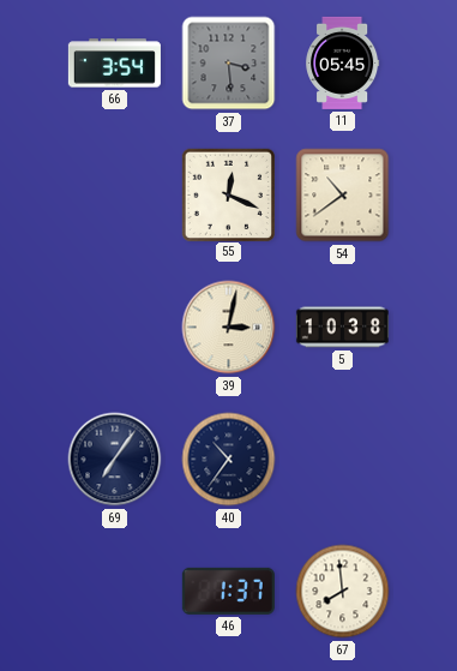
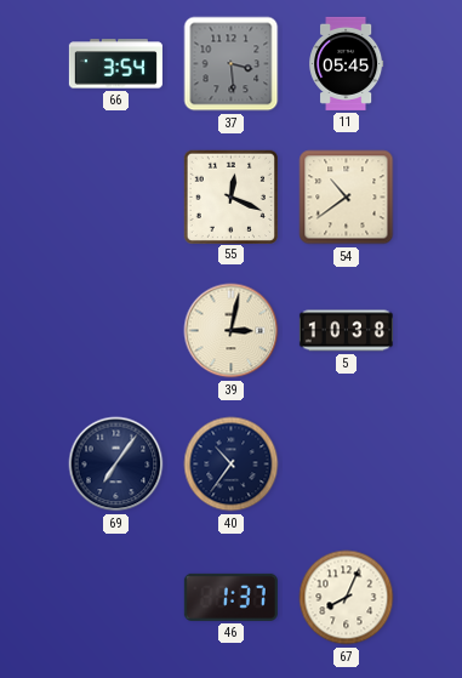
67: 7:59 -> 8:04 (347, 598)
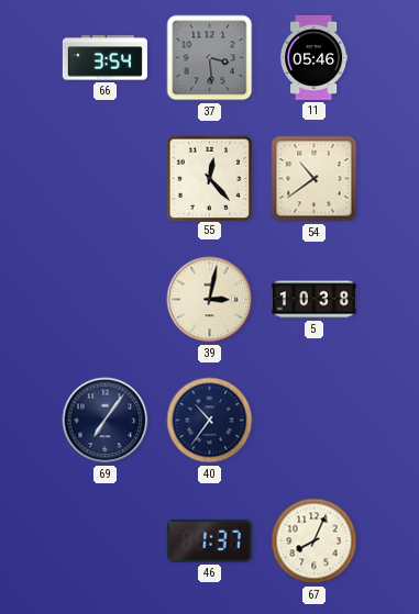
11: 05:45 -> 05:46 (315, 57)
55: 12:19 -> 12:23 (209, 178)
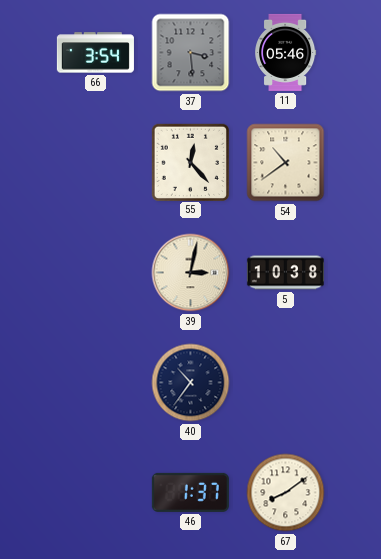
69: 7:06 -> none (106, 421)
67: 8:04 -> 8:09 (286, 493)
